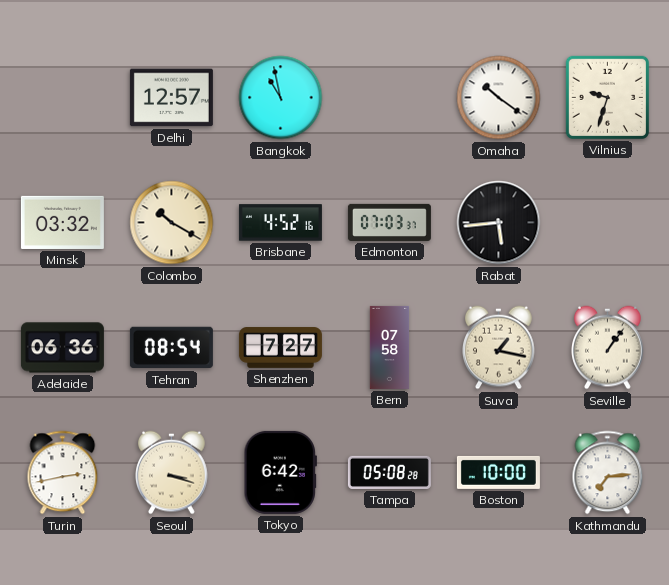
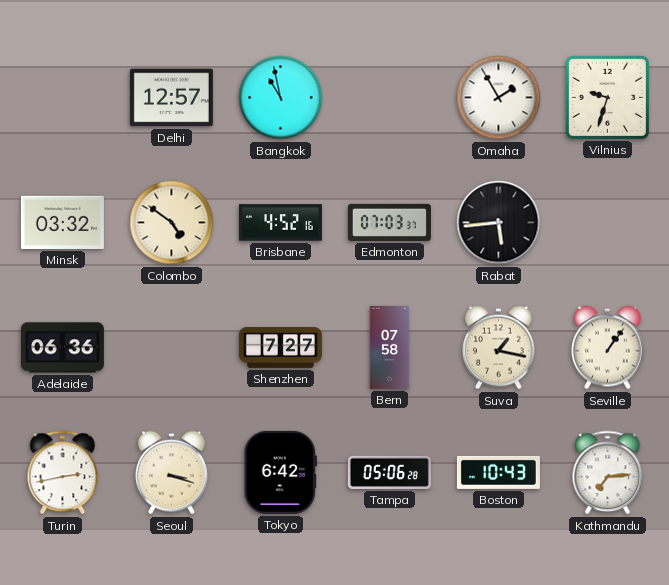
Omaha: 10:21 -> 1:55 (499, 98)
Colombo: 10:20 -> 4:51 (172, 223)
Tehran: 08:54 -> none (171, 348)
Tampa: 05:08 -> 05:06 (389, 472)
Boston: 10:00 -> 10:43 (498, 472)
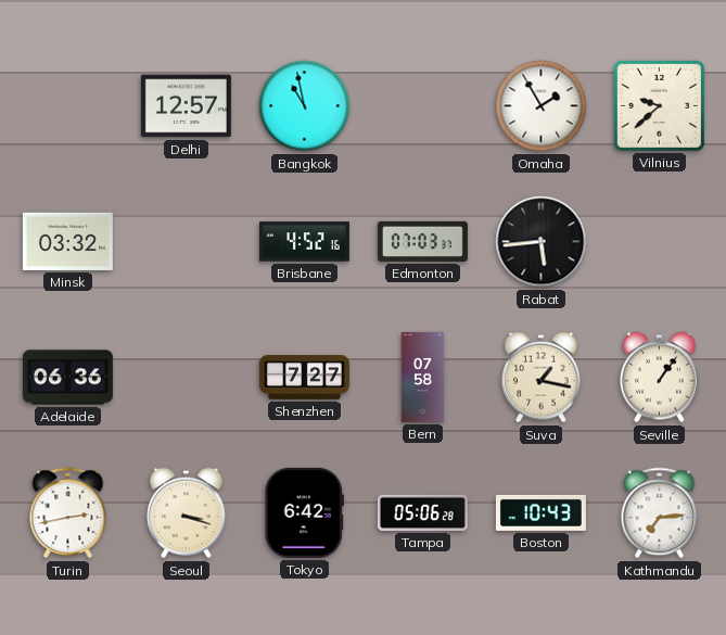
Vilnius: 9:33 -> 9:38 (659, 105)
Colombo: 4:51 -> none (172, 223)
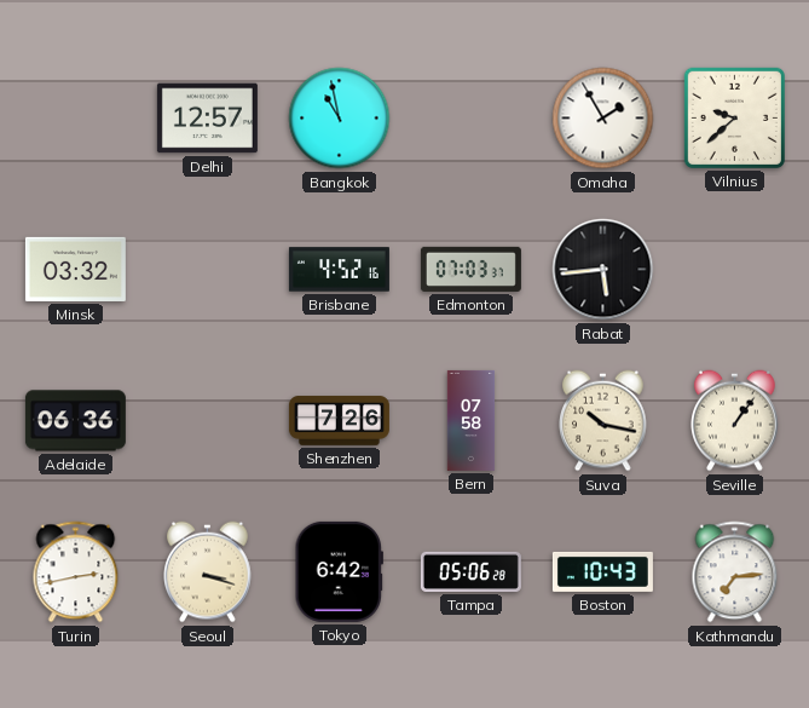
Shenzhen: 7:27 -> 7:26 (339, 421)
Suva: 1:17 -> 10:17 (603, 421)
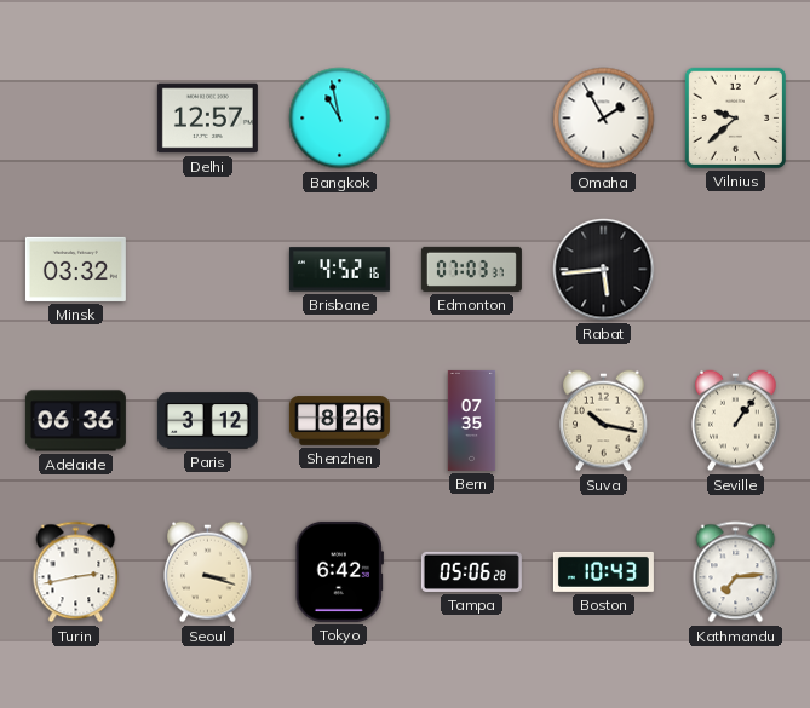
Paris: none -> 3:12 (207, 421)
Shenzhen: 7:26 -> 8:26 (339, 421)
Bern: 07:58 -> 07:35 (472, 420)
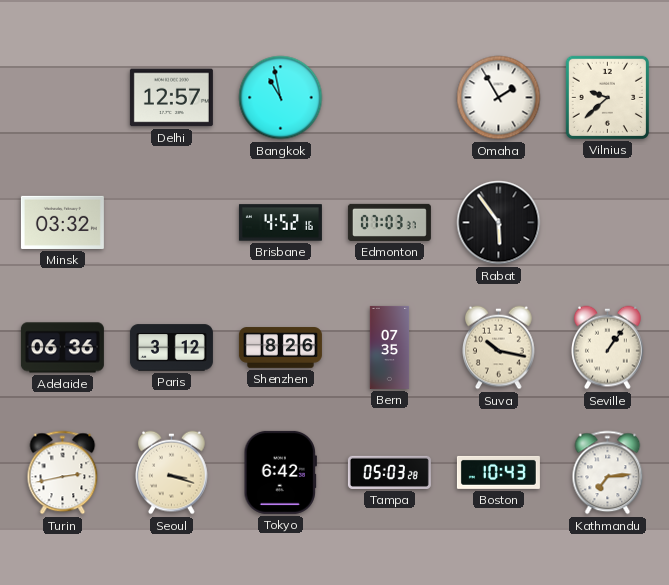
Rabat: 5:44 -> 5:54 (499, 223)
Tampa: 05:06 -> 05:03 (389, 472)
